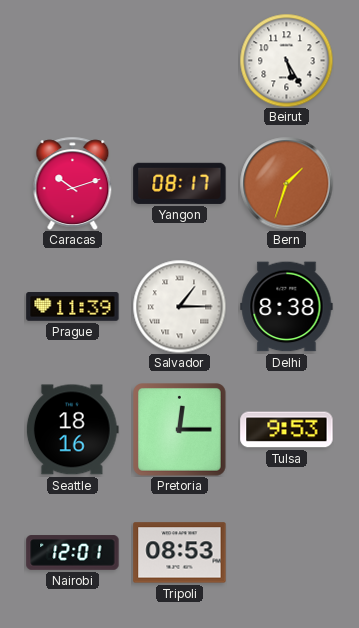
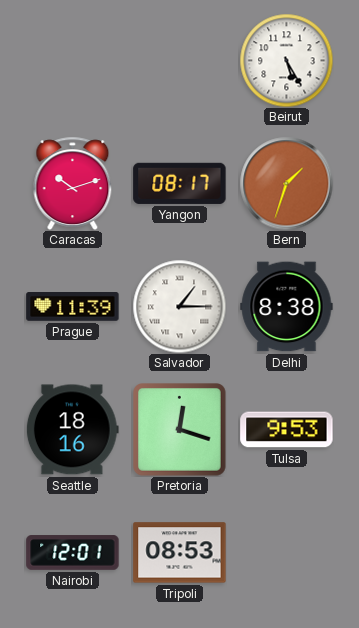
Pretoria: 12:15 -> 12:18 (180, 430)
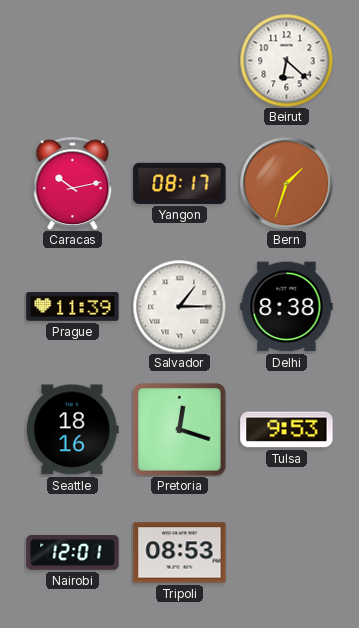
Beirut: 5:25 -> 6:22 (286, 60)
Caracas: 10:12 -> 10:13 (73, 183)
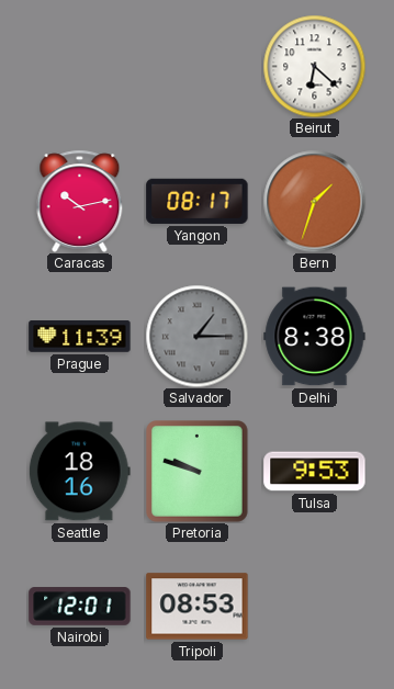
Salvador dial: white -> grey (196, 336)
Pretoria: 12:18 -> 9:48 (198, 472)
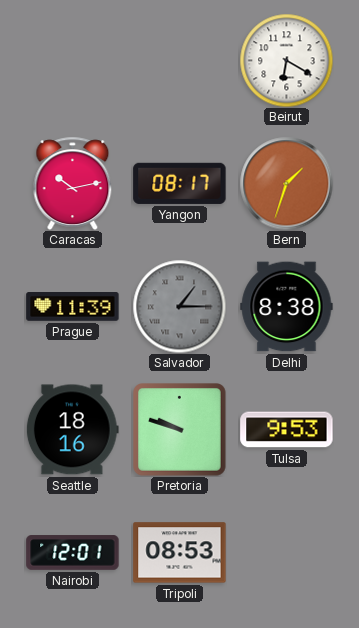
Beirut: 6:22 -> 6:20 (286, 60)
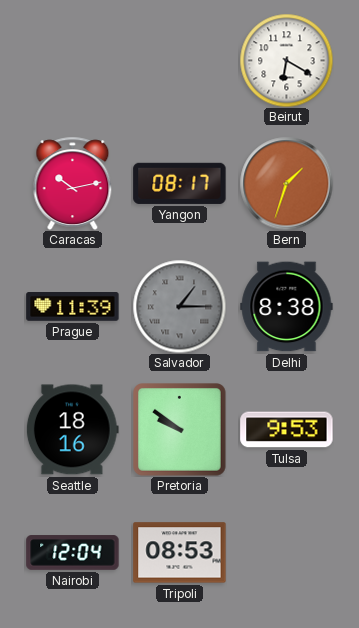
Pretoria: 9:48 -> 9:51 (180, 430)
Nairobi: 12:01 -> 12:04 (73, 553)
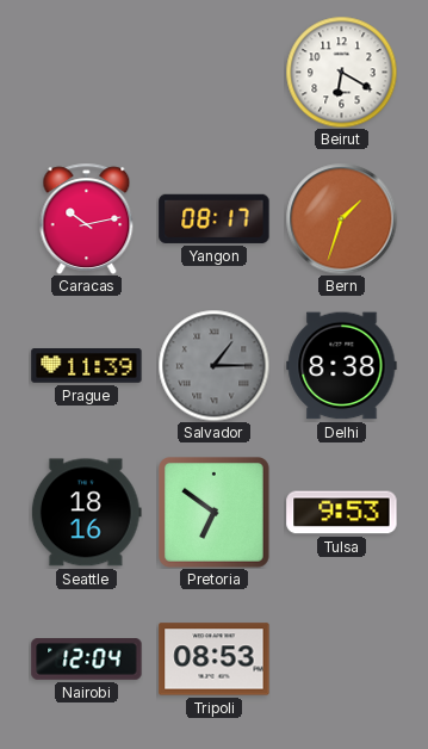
Pretoria: 9:51 -> 6:51 (215, 513)
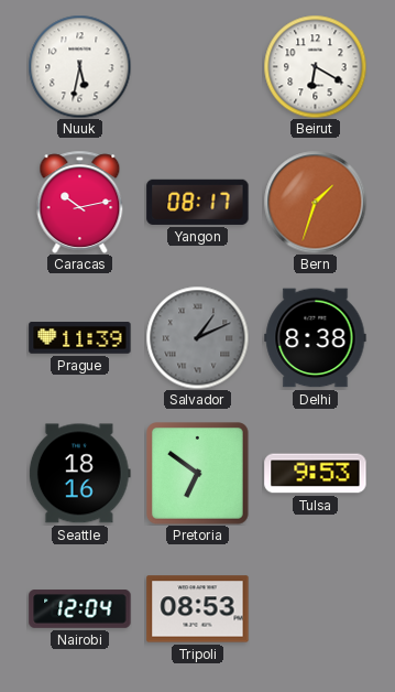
Nuuk: none -> 5:32 (79, 66)
Salvador: 1:15 -> 1:11 (197, 337)
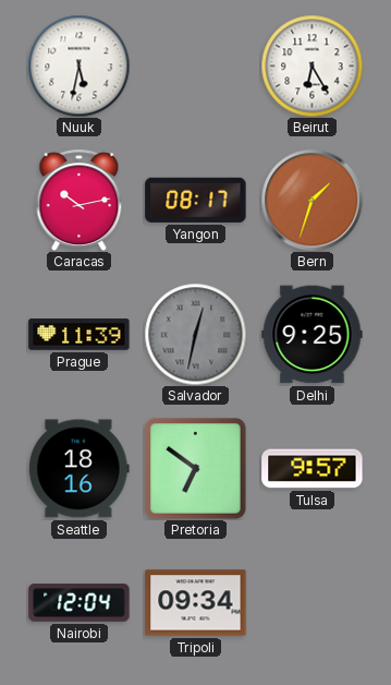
Beirut: 6:20 -> 6:25 (311, 65)
Salvador: 1:11 -> 12:32 (195, 334)
Delhi: 8:38 -> 9:25 (313, 335)
Tulsa: 9:53 -> 9:57 (313, 469)
Tripoli: 08:53 -> 09:34 (196, 603)
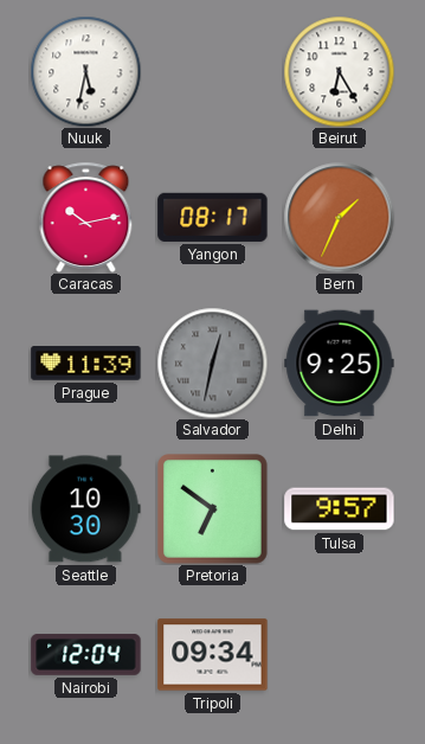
Bern: 1:33 -> 1:34 (339, 217)
Seattle: 18:16 -> 10:30 (85, 509)
